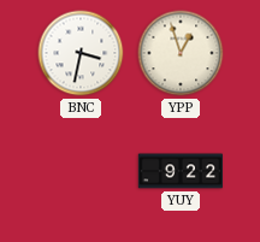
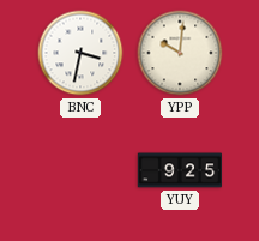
YPP: 12:57 -> 10:01 (180, 53)
YUY: 9:22 -> 9:25 (179, 170)
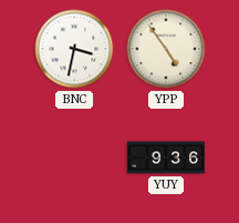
YPP: 10:01 -> 4:54 (166, 49)
YUY: 9:25 -> 9:36 (165, 158)
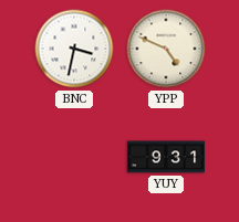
YPP: 4:54 -> 4:49 (166, 49)
YUY: 9:36 -> 9:31 (165, 157)
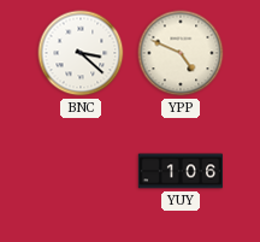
BNC: 3:32 -> 3:22 (81, 53)
YUY: 9:31 -> 1:06 (179, 171)
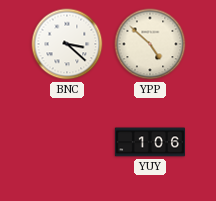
YPP: 4:49 -> 4:52 (150, 44)
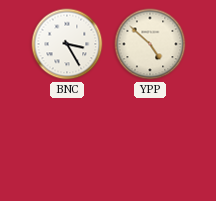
BNC: 3:22 -> 3:25 (67, 44)
YUY: 1:06 -> none (149, 142)
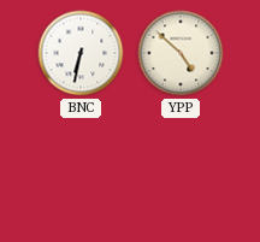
BNC: 3:25 -> 6:32 (81, 53)
